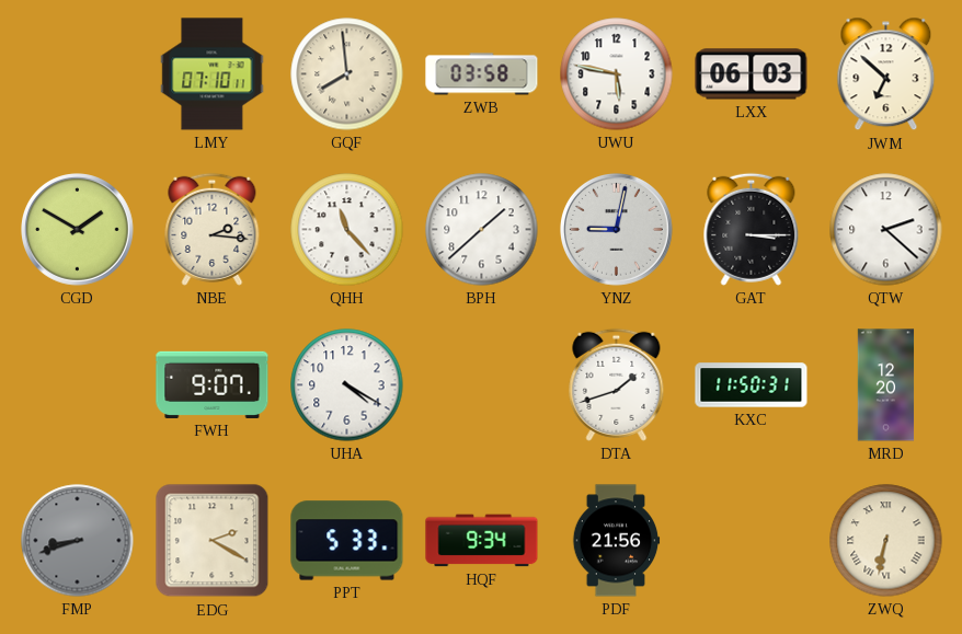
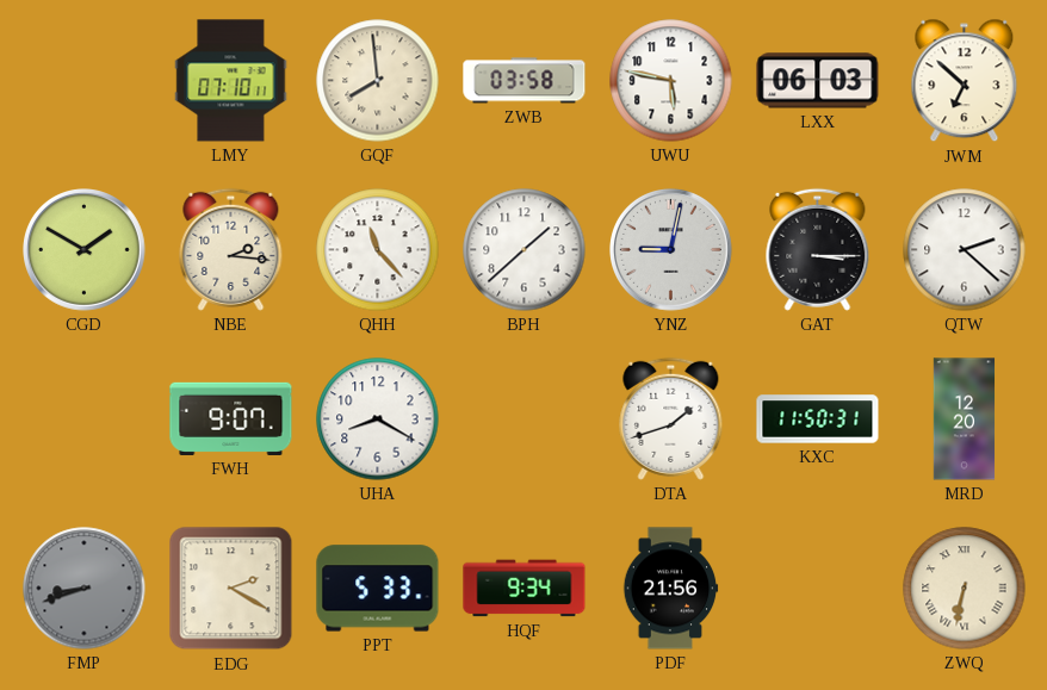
UHA: 4:20 -> 8:20 (378, 419)
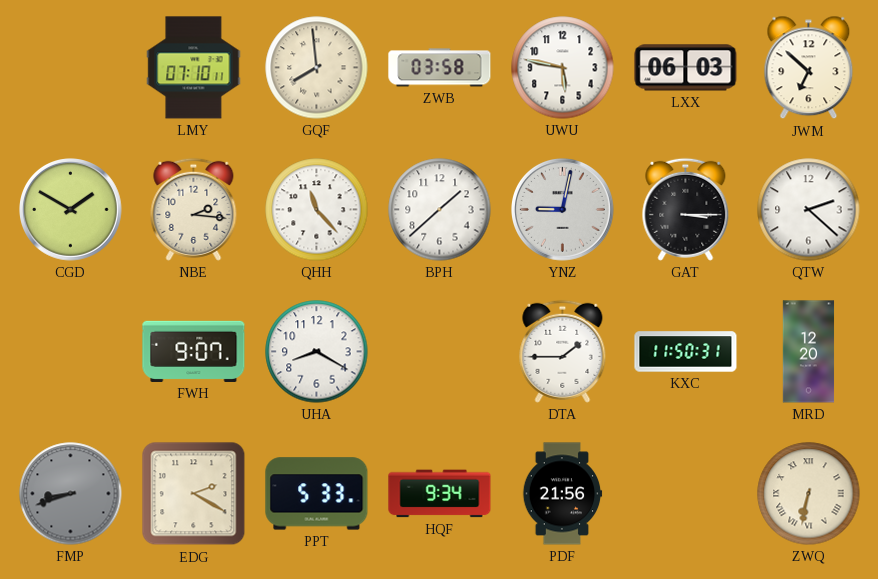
DTA: 1:42 -> 1:45 (563, 351)
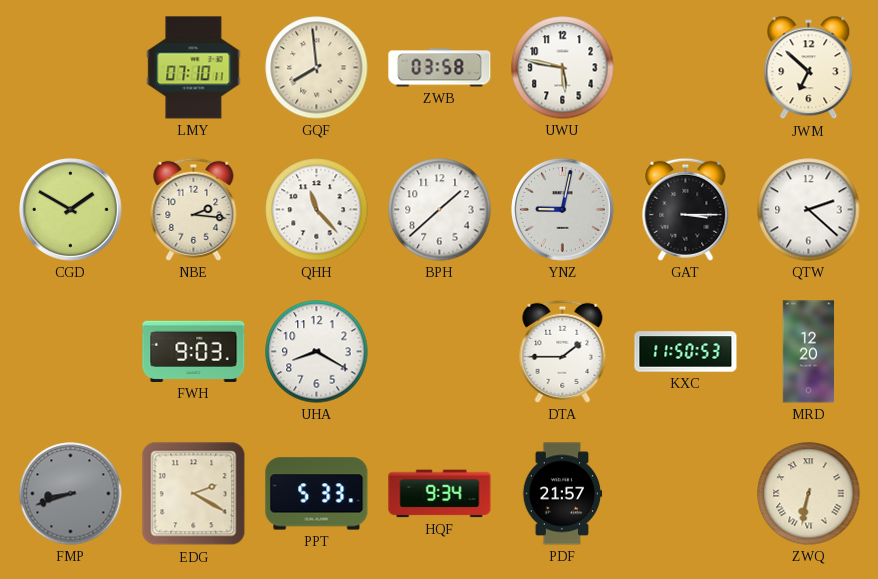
LXX: 06:03 -> none (686, 68)
FWH: 9:07 -> 9:03 (194, 351)
KXC: 11:50:31 -> 11:50:53 (686, 352)
PDF: 21:56 -> 21:57 (562, 494)
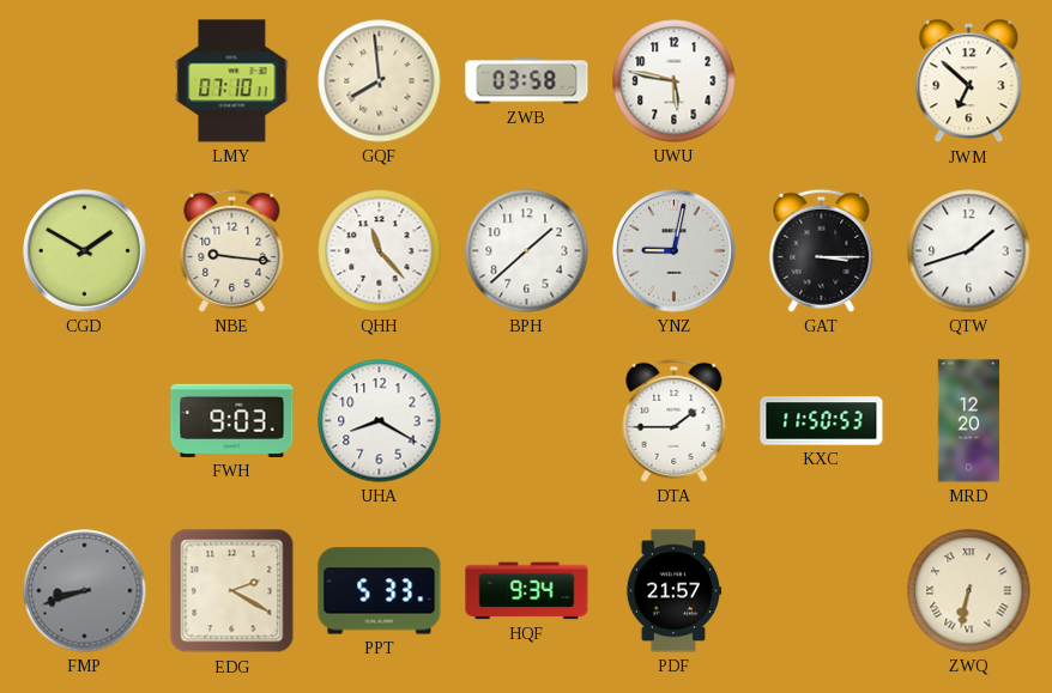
NBE: 2:16 -> 9:16 (232, 250)
QTW: 2:22 -> 1:42 (969, 251)
